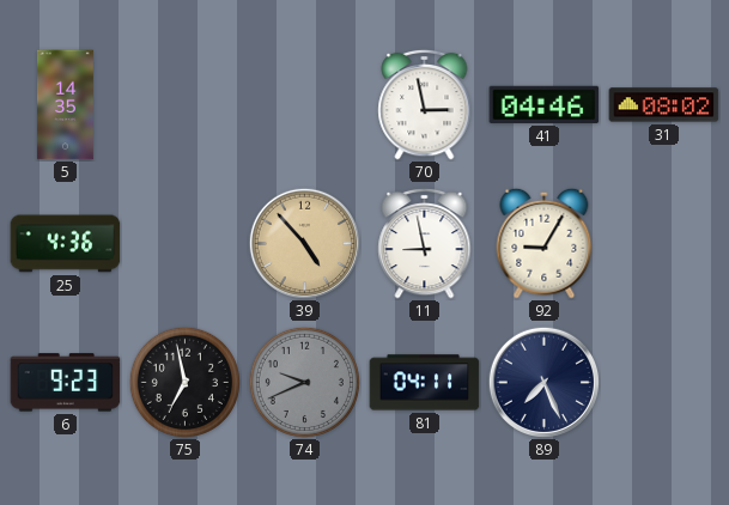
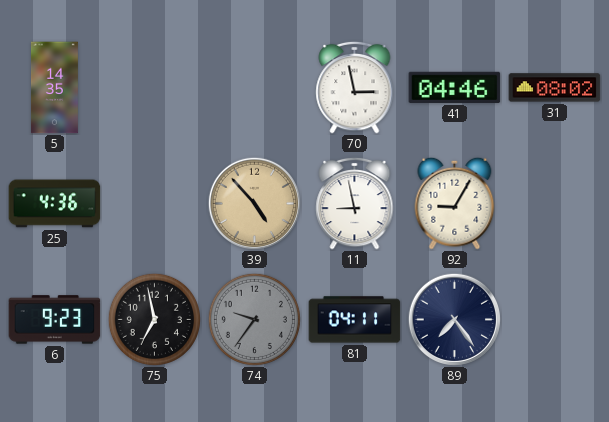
74: 9:41 -> 9:36 (254, 319)
89: 7:26 -> 7:24 (454, 319)
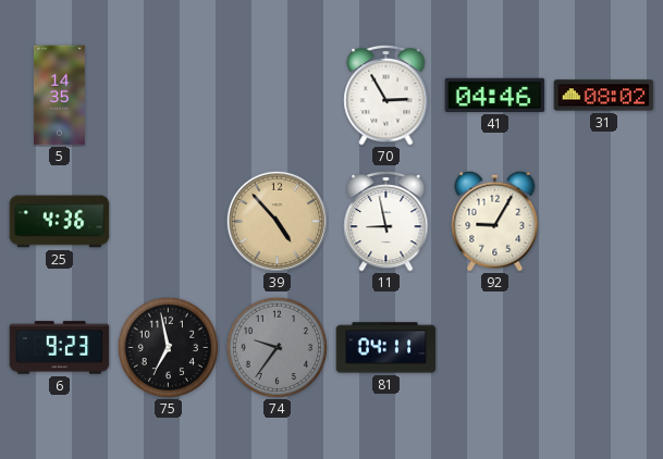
70: 2:58 -> 2:55 (386, 95)
89: 7:24 -> none (454, 319)
